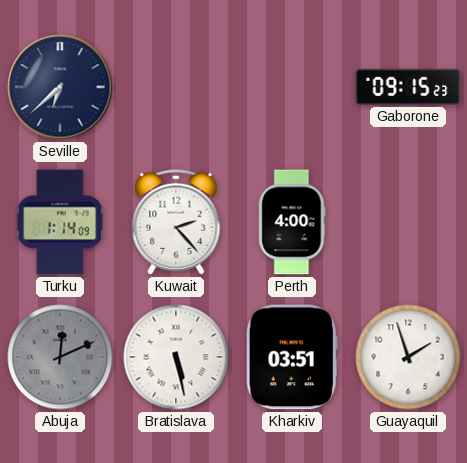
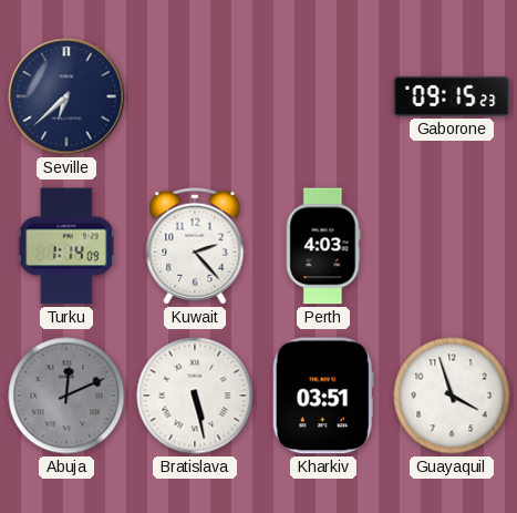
Perth: 4:00 -> 4:03 (323, 246)
Guayaquil: 1:57 -> 3:57 (452, 396)
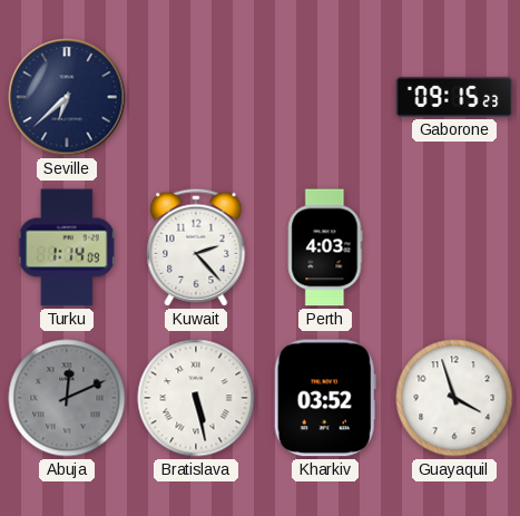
Kharkiv: 03:51 -> 03:52 (325, 398)
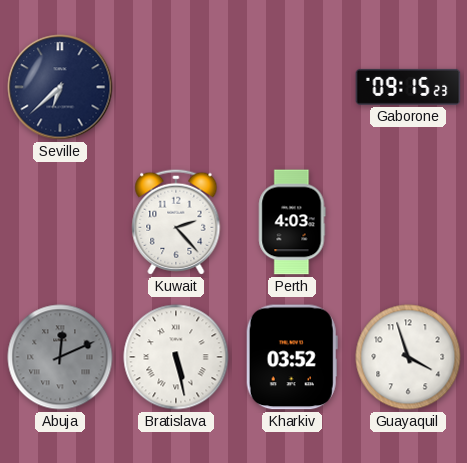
Turku: 1:14 -> none (67, 247)
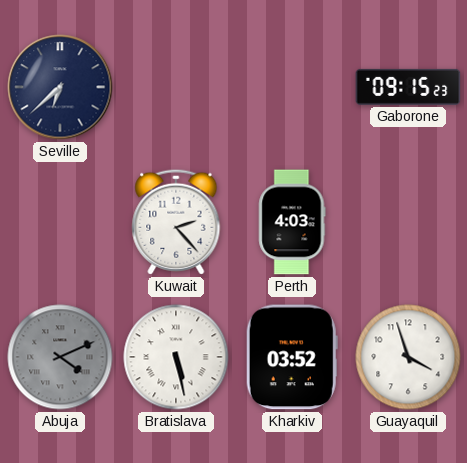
Abuja: 12:11 -> 4:11 (60, 357)
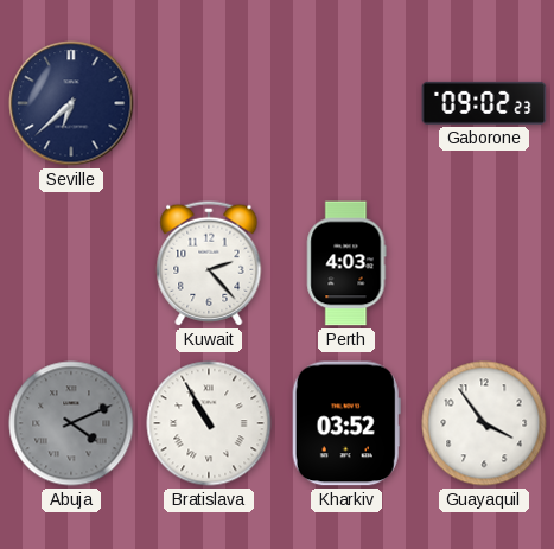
Gaborone: 09:15 -> 09:02 (484, 103)
Bratislava: 5:28 -> 10:55 (209, 423)
Guayaquil: 3:57 -> 3:54 (484, 423)
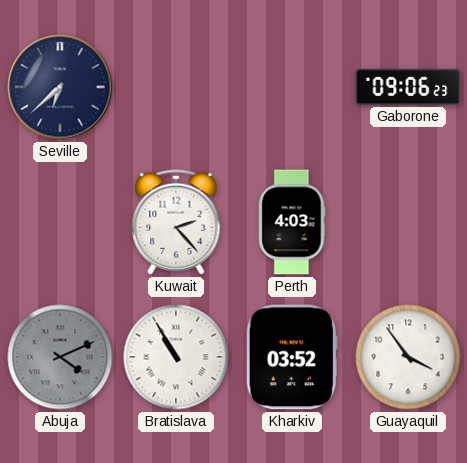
Gaborone: 09:02 -> 09:06 (408, 87)
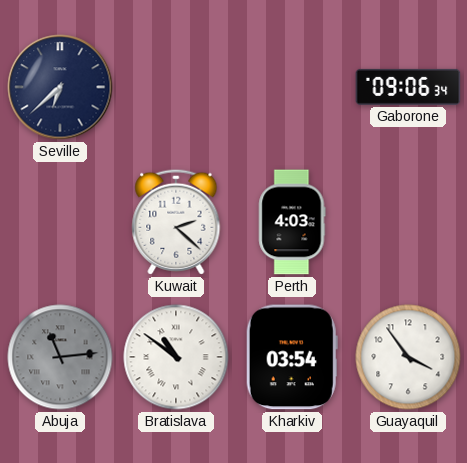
Gaborone: 09:06:23 -> 09:06:34 (408, 87)
Kuwait: 2:23 -> 2:22 (176, 222)
Abuja: 4:11 -> 11:14 (60, 357)
Bratislava: 10:55 -> 10:51 (176, 357)
Kharkiv: 03:52 -> 03:54 (292, 357)
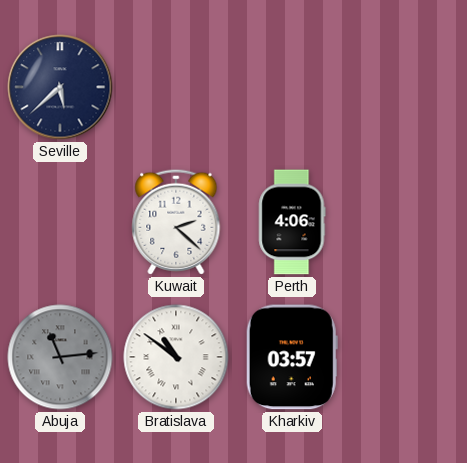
Seville: 6:38 -> 5:38 (60, 87)
Gaborone: 09:06 -> none (408, 87)
Perth: 4:03 -> 4:06 (292, 222)
Kharkiv: 03:54 -> 03:57 (292, 357)
Guayaquil: 3:54 -> none (408, 357)
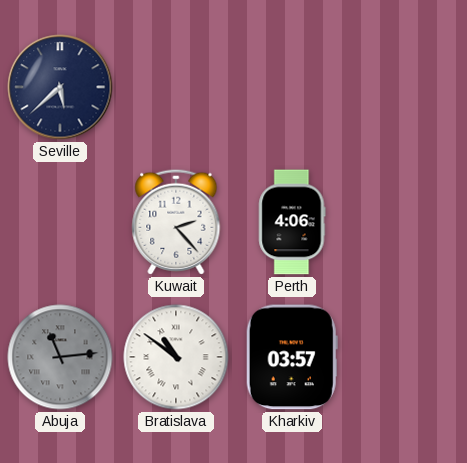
Kuwait: 2:22 -> 2:23 (176, 222)
